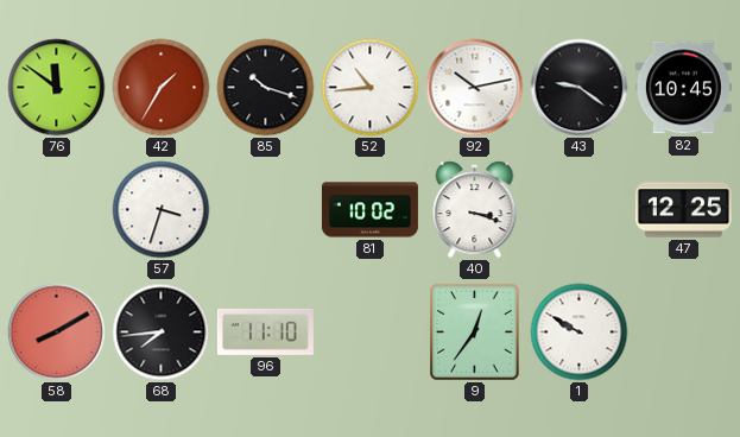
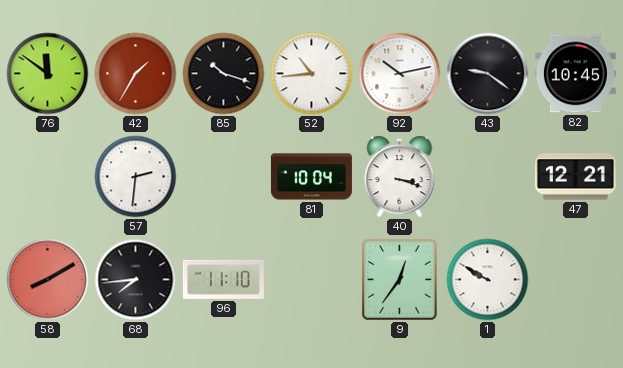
57: 3:33 -> 2:31 (136, 177)
81: 10:02 -> 10:04 (311, 177)
47: 12:25 -> 12:21 (575, 177)
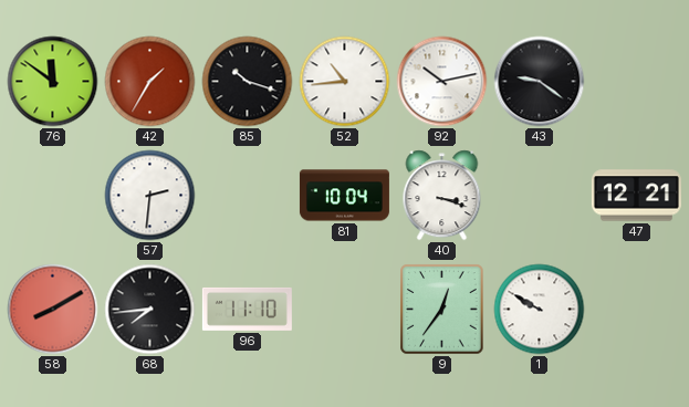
82: 10:45 -> none (575, 74)
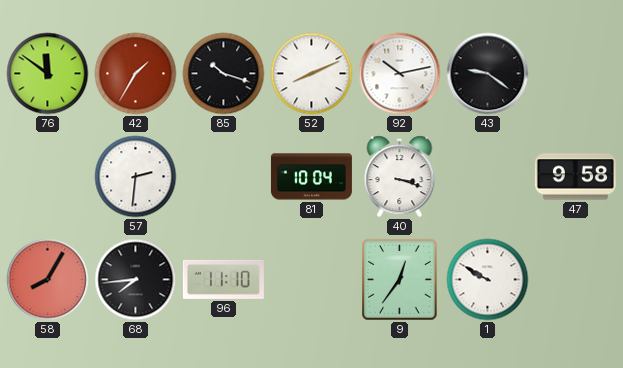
52: 10:44 -> 8:11 (312, 74)
47: 12:21 -> 9:58 (575, 177)
58: 8:10 -> 8:05 (48, 280)
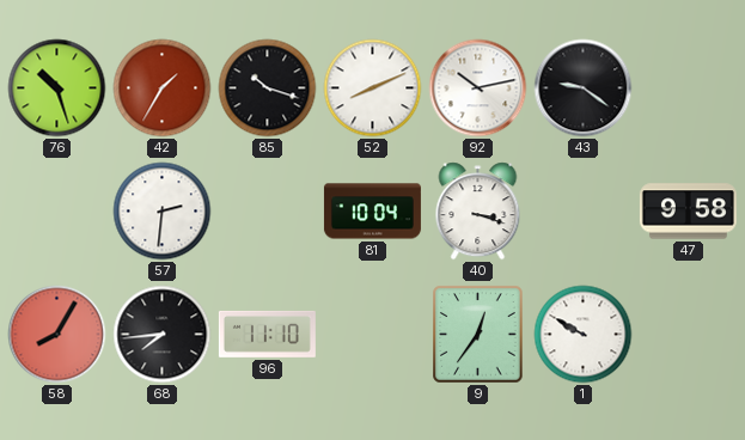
76: 11:51 -> 10:27 (57, 88)
